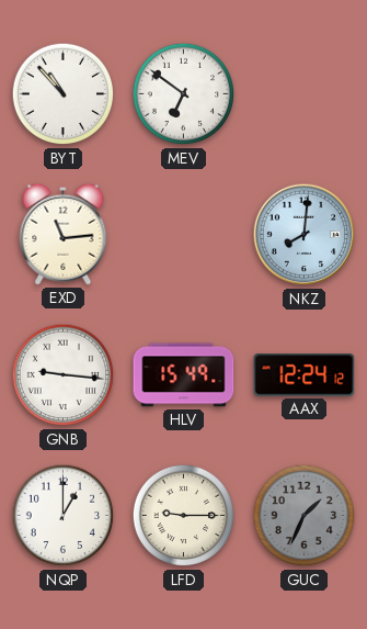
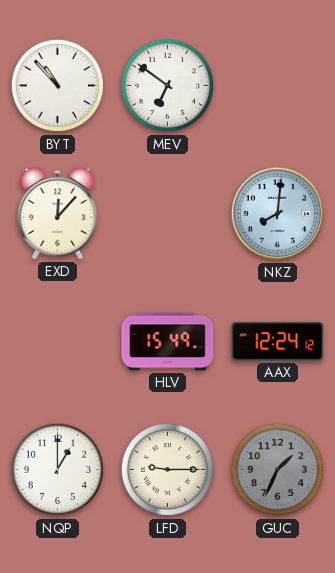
EXD: 11:14 -> 12:07 (58, 213)
GNB: 9:16 -> none (64, 375)
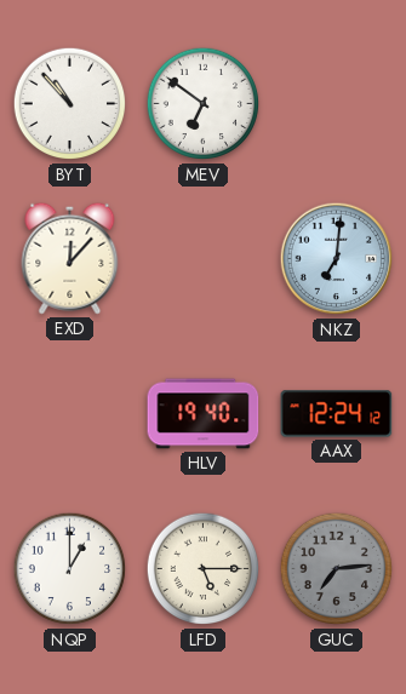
NKZ: 8:01 -> 7:01 (337, 259)
HLV: 15:49 -> 19:40 (204, 414)
LFD: 9:15 -> 5:15 (204, 569)
GUC: 1:34 -> 7:14 (337, 569)
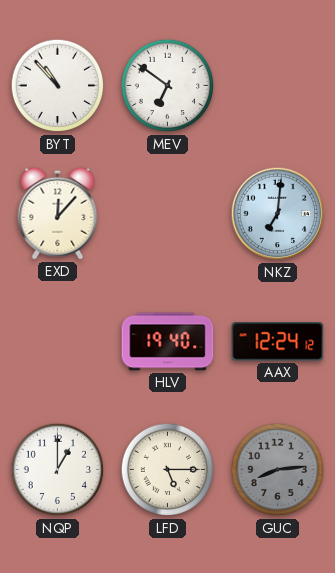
GUC: 7:14 -> 8:14 (278, 470)
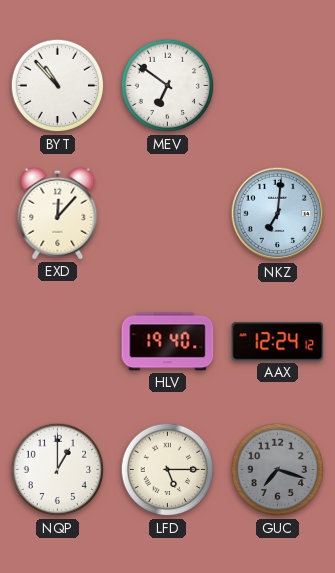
GUC: 8:14 -> 7:18 (278, 470)
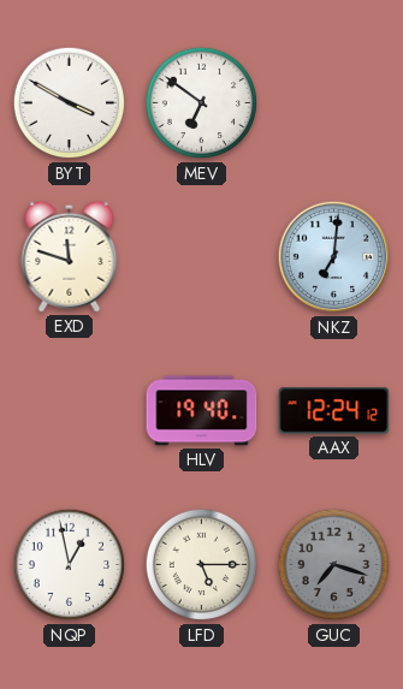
BYT: 10:53 -> 3:50 (70, 103)
EXD: 12:07 -> 11:48 (70, 256)
NQP: 1:00 -> 12:58 (70, 565)
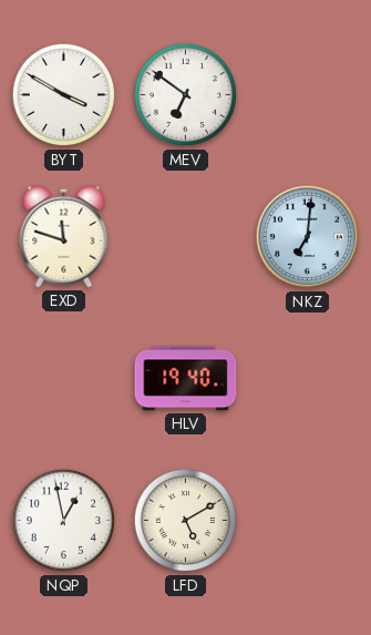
AAX: 12:24 -> none (334, 411)
LFD: 5:15 -> 5:10 (186, 521)
GUC: 7:18 -> none (334, 565)
